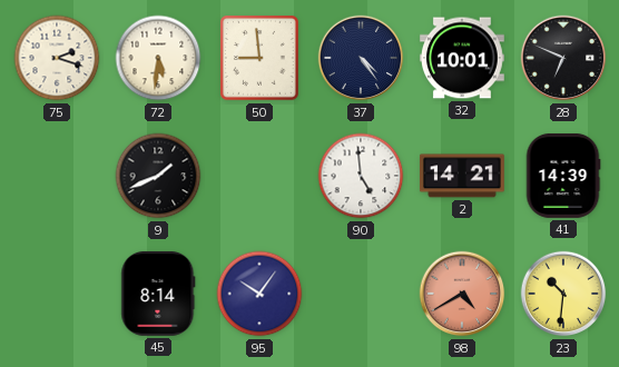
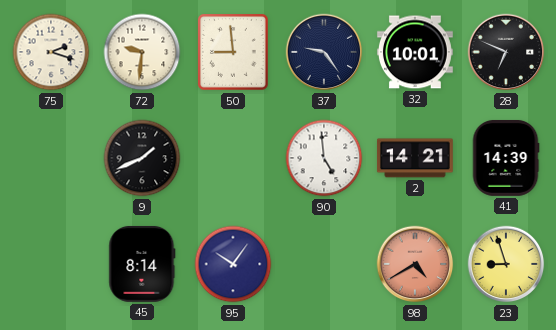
72: 5:31 -> 9:31 (142, 52)
37: 4:24 -> 9:24 (324, 52)
23: 10:31 -> 8:57 (506, 264)
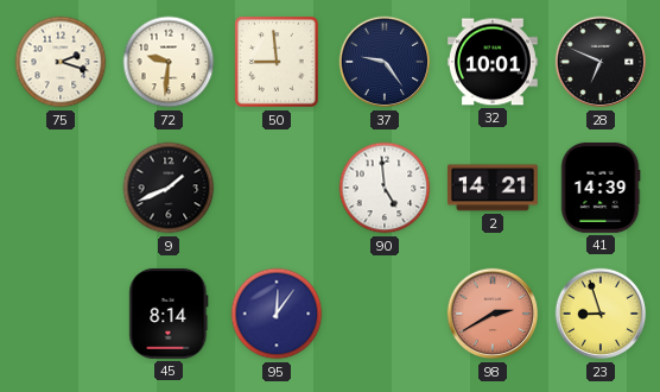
95: 10:06 -> 12:06 (277, 314)
98: 4:40 -> 2:40 (493, 314)
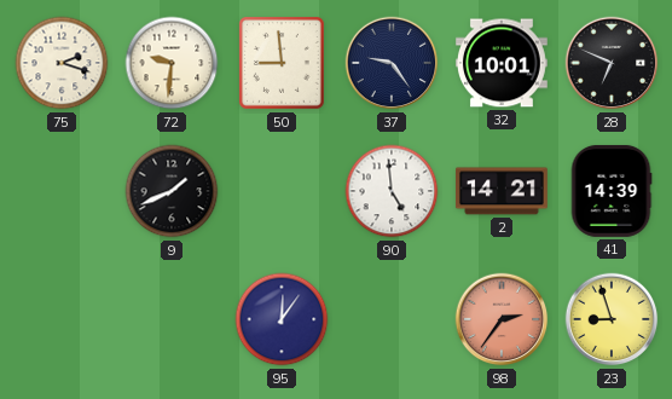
45: 8:14 -> none (169, 314)
98: 2:40 -> 2:36 (502, 319)
